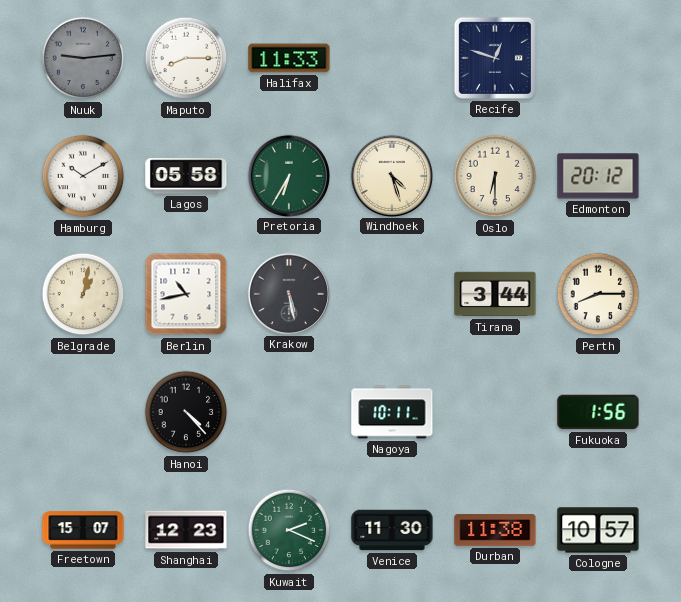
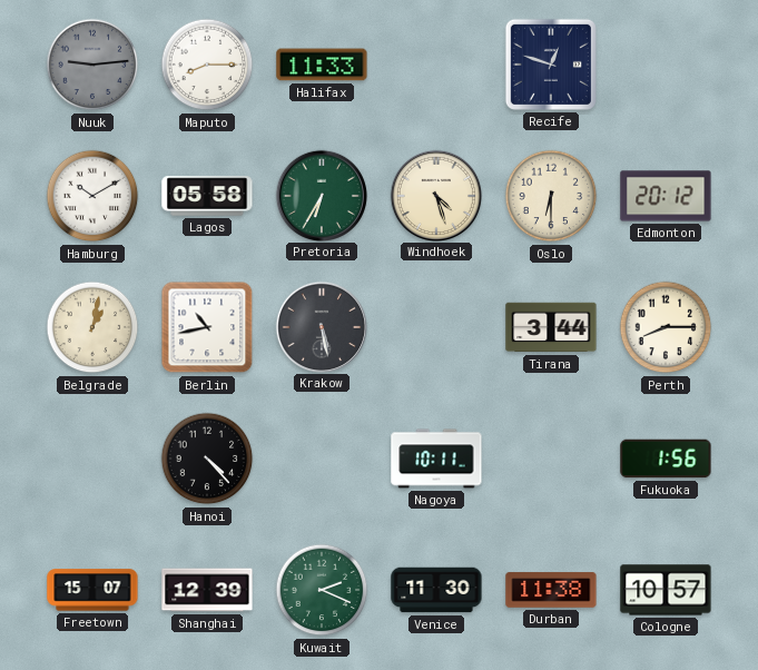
Shanghai: 12:23 -> 12:39 (207, 590)
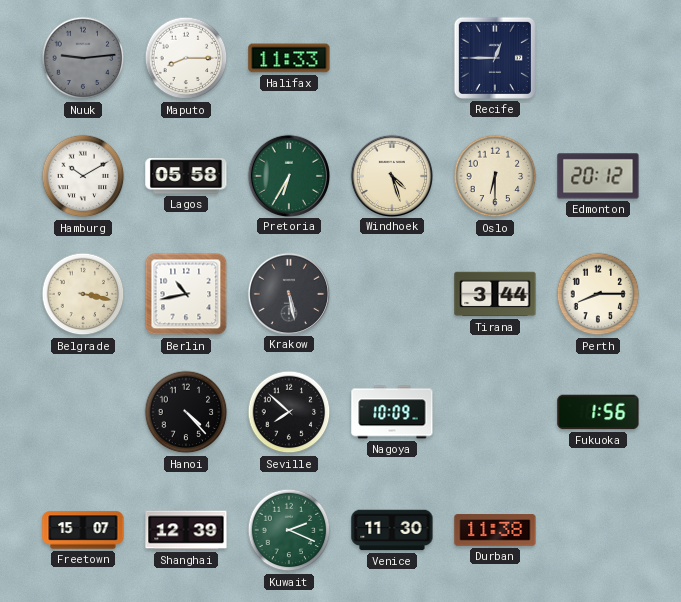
Recife: 12:48 -> 12:45 (495, 58)
Belgrade: 1:02 -> 3:17 (83, 294)
Seville: none -> 7:52 (289, 412)
Nagoya: 10:11 -> 10:09 (392, 412)
Cologne: 10:57 -> none (666, 590)
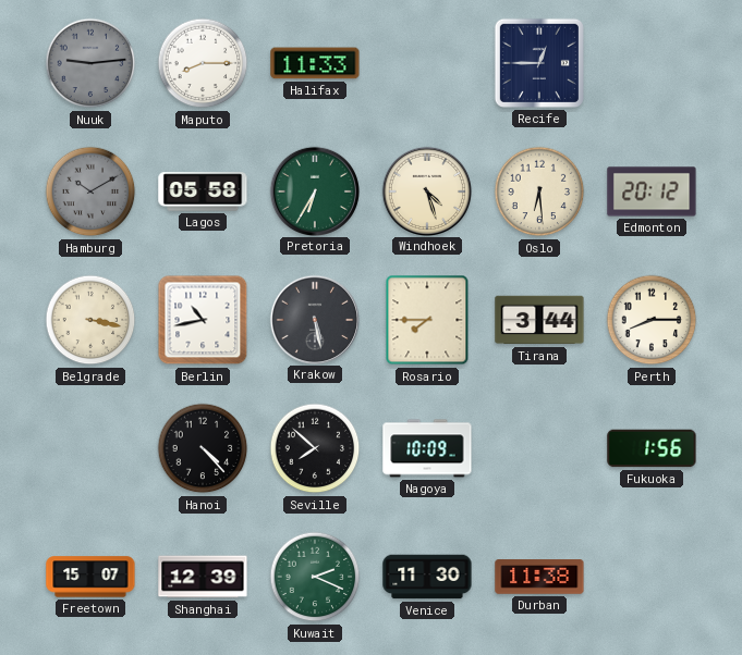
Hamburg dial: white -> grey (90, 191)
Oslo: 6:30 -> 6:29 (539, 191)
Rosario: none -> 7:45 (427, 320)
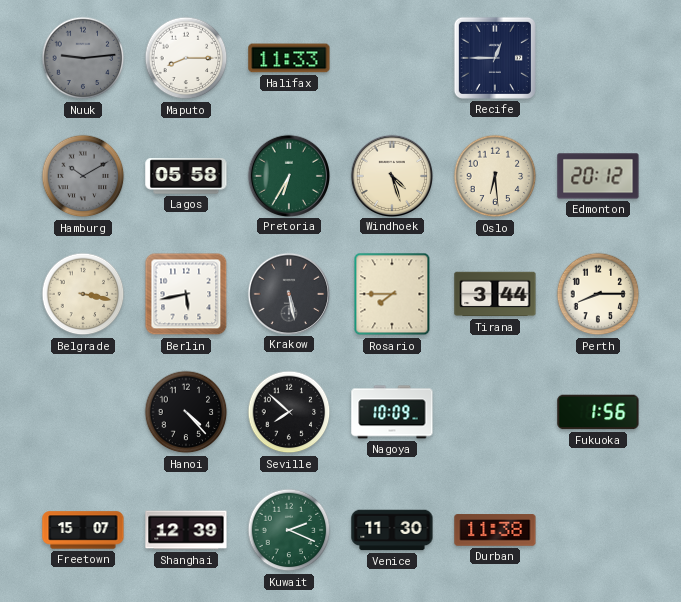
Berlin: 10:43 -> 5:43 (186, 294)
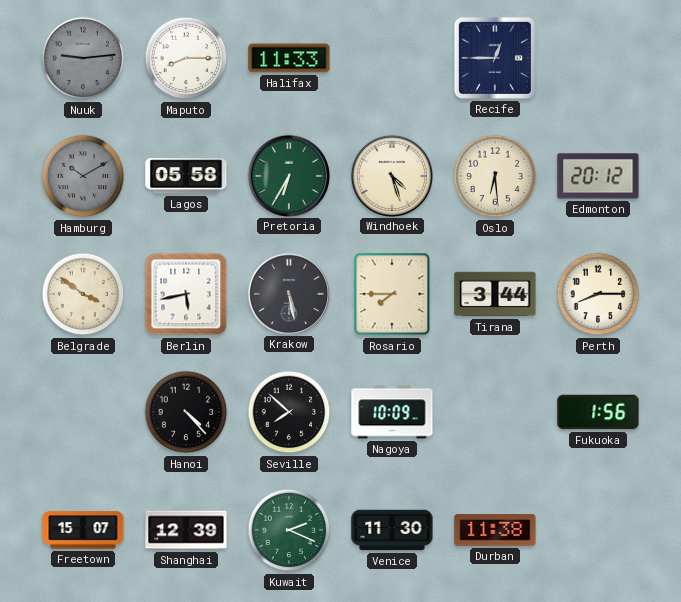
Belgrade: 3:17 -> 3:51 (83, 294)
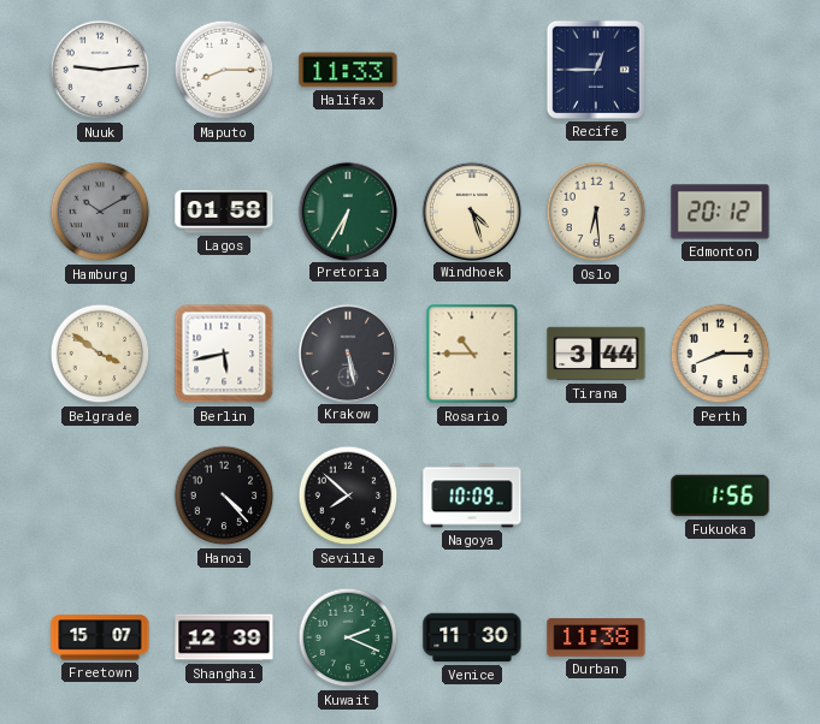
Nuuk dial: grey -> white (100, 70)
Lagos: 05:58 -> 01:58 (224, 212)
Rosario: 7:45 -> 10:45 (472, 354)
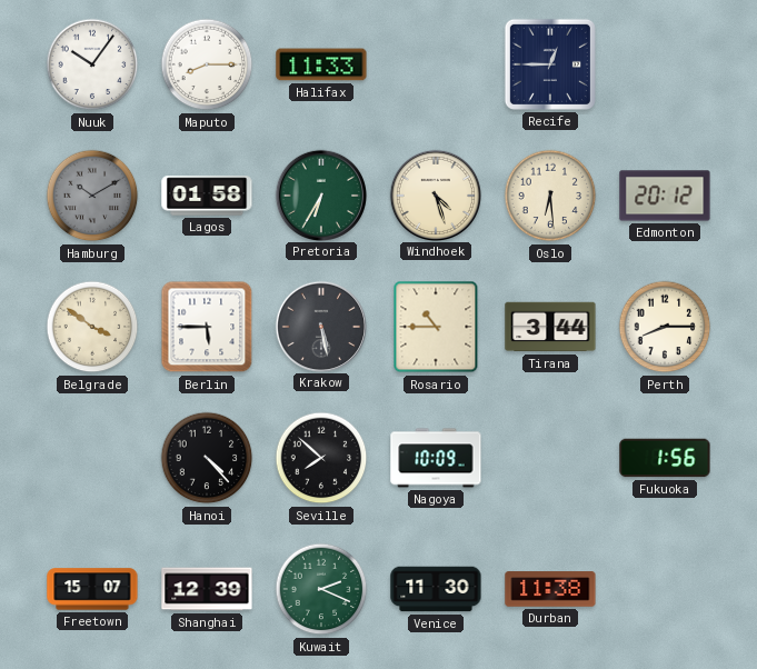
Nuuk: 9:14 -> 10:06 (92, 64)
Berlin: 5:43 -> 5:45 (207, 327)
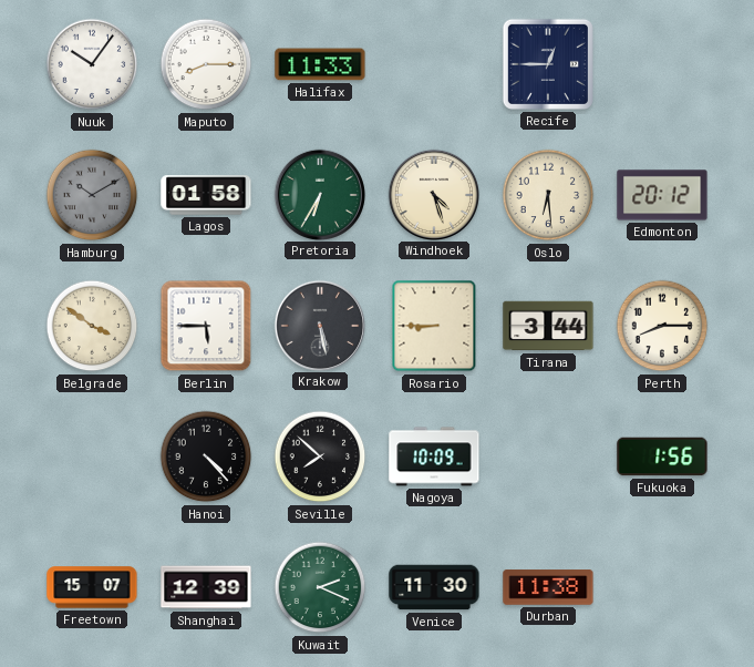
Rosario: 10:45 -> 8:45 (434, 326)
